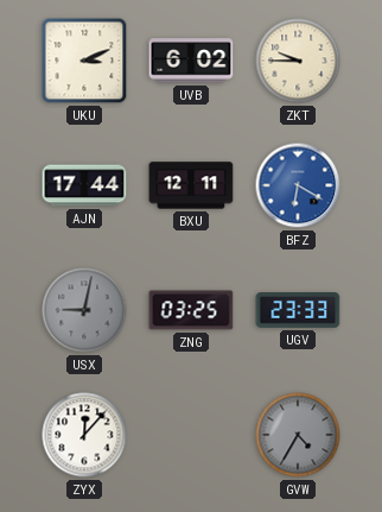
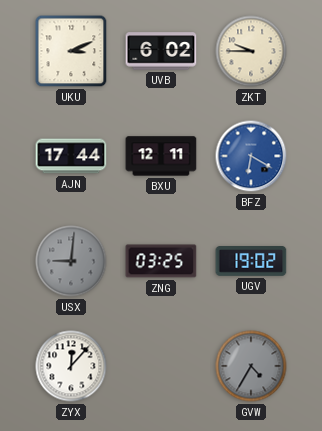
USX: 9:02 -> 9:01 (71, 261)
UGV: 23:33 -> 19:02 (251, 262)
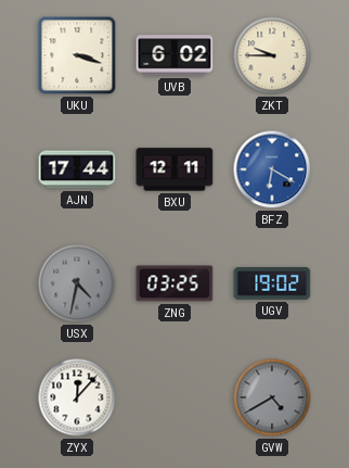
UKU: 3:11 -> 3:18 (77, 55)
USX: 9:01 -> 4:32 (77, 283)
GVW: 4:35 -> 4:40 (272, 397)
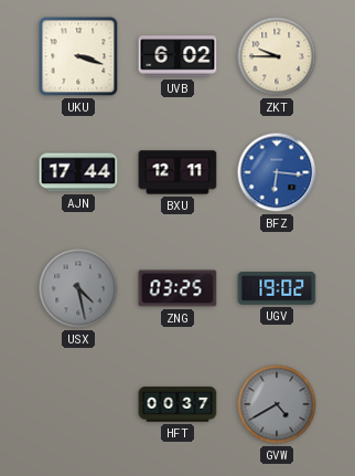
BFZ: 6:20 -> 6:16 (277, 172)
USX: 4:32 -> 4:28 (78, 288)
ZYX: 12:07 -> none (77, 397)
HFT: none -> 00:37 (177, 404)
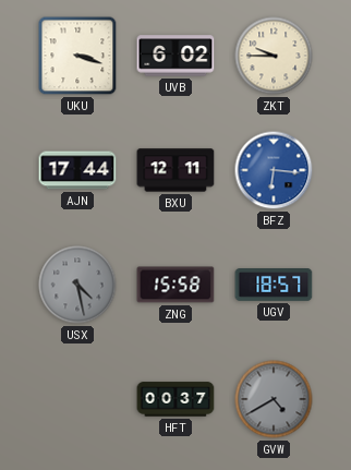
ZNG: 03:25 -> 15:58 (175, 285)
UGV: 19:02 -> 18:57 (274, 286)
